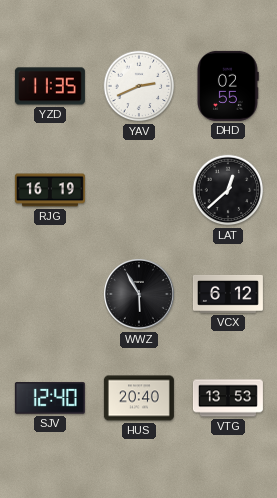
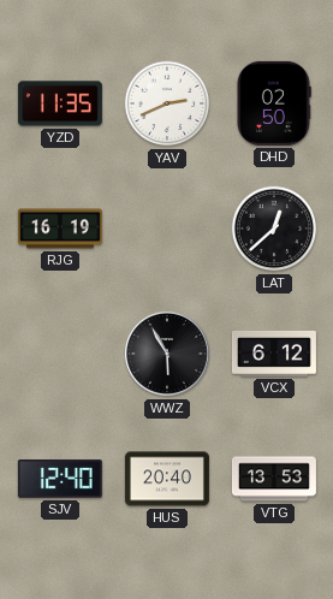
DHD: 02:55 -> 02:50 (274, 103)
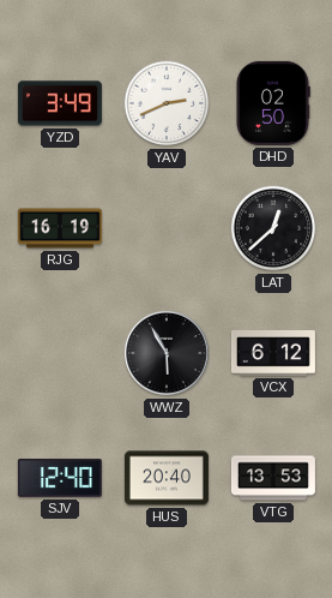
YZD: 11:35 -> 3:49 (60, 103)
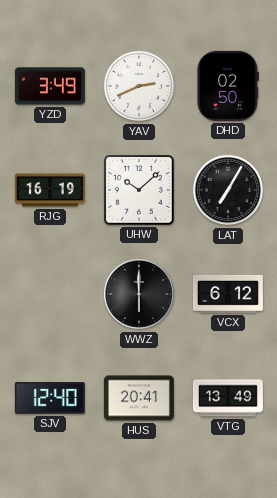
UHW: none -> 10:08 (140, 191)
LAT: 12:38 -> 7:05 (228, 190)
WWZ: 5:55 -> 6:00 (139, 294)
HUS: 20:40 -> 20:41 (139, 398)
VTG: 13:53 -> 13:49 (228, 398)
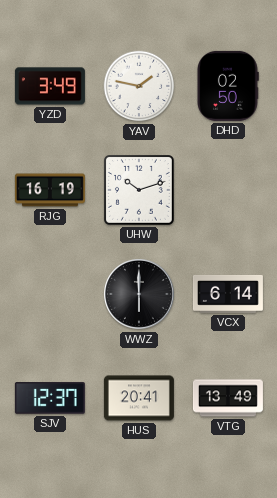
YAV: 2:41 -> 1:47 (139, 86)
UHW: 10:08 -> 10:12 (140, 191)
LAT: 7:05 -> none (228, 190)
VCX: 6:12 -> 6:14 (228, 294)
SJV: 12:40 -> 12:37 (50, 398)
